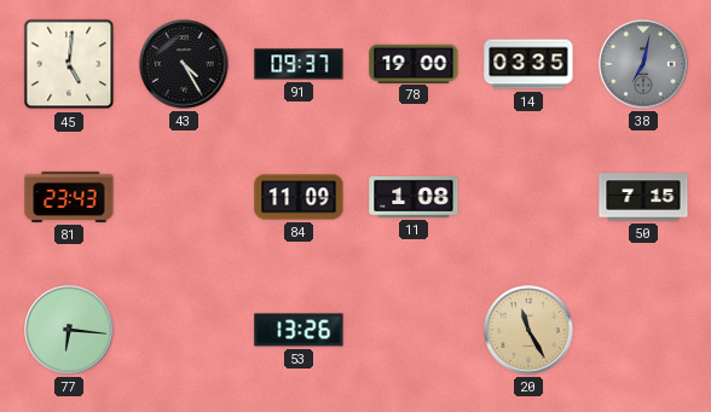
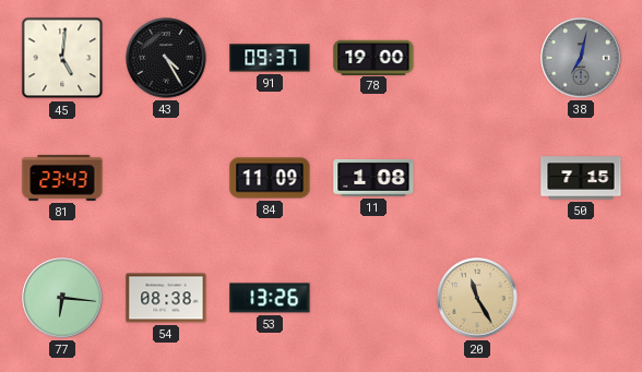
14: 03:35 -> none (528, 64)
54: none -> 08:38 (166, 298)
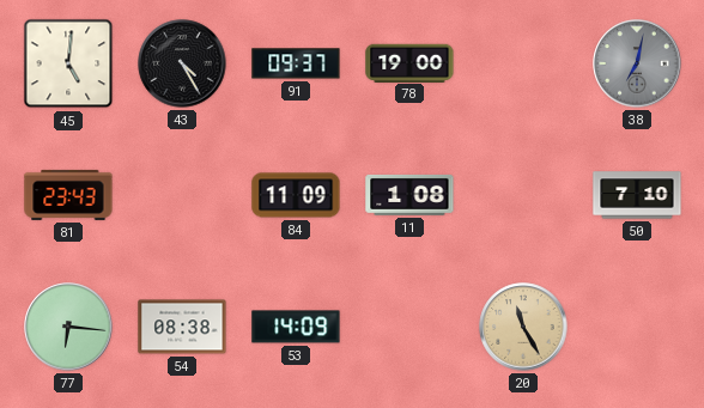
50: 7:15 -> 7:10 (637, 195)
53: 13:26 -> 14:09 (296, 327)
